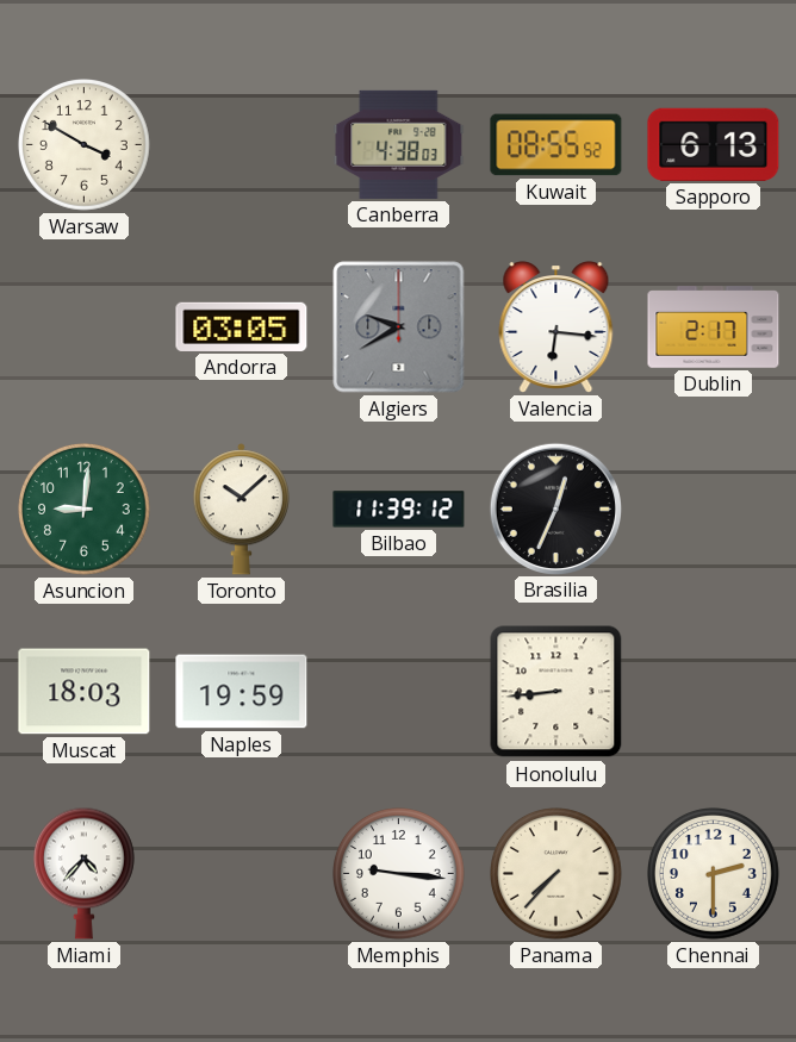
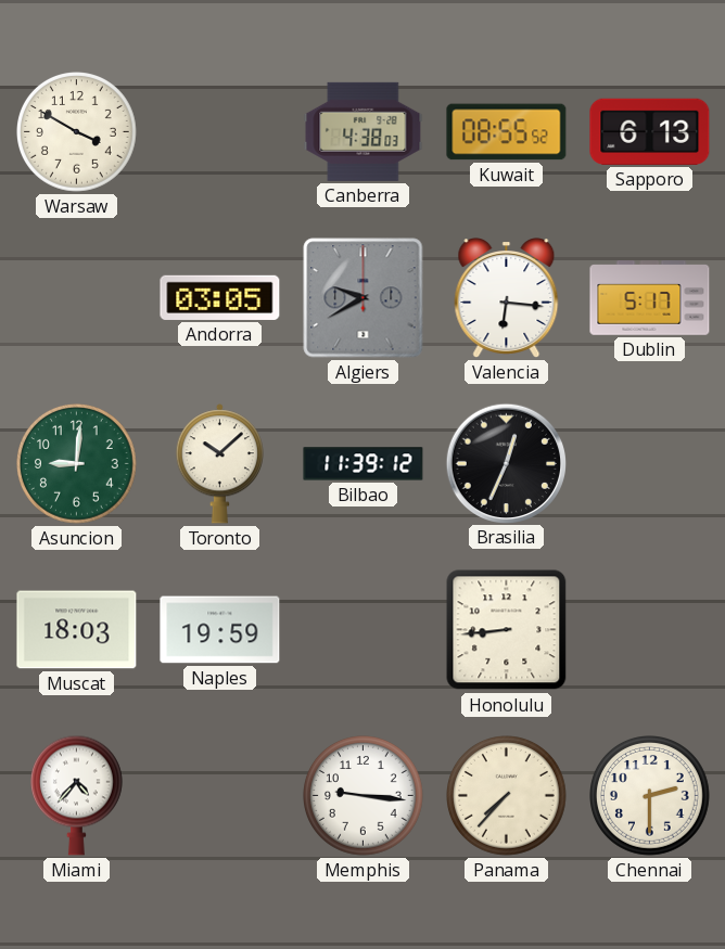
Dublin: 2:17 -> 5:17 (650, 298)
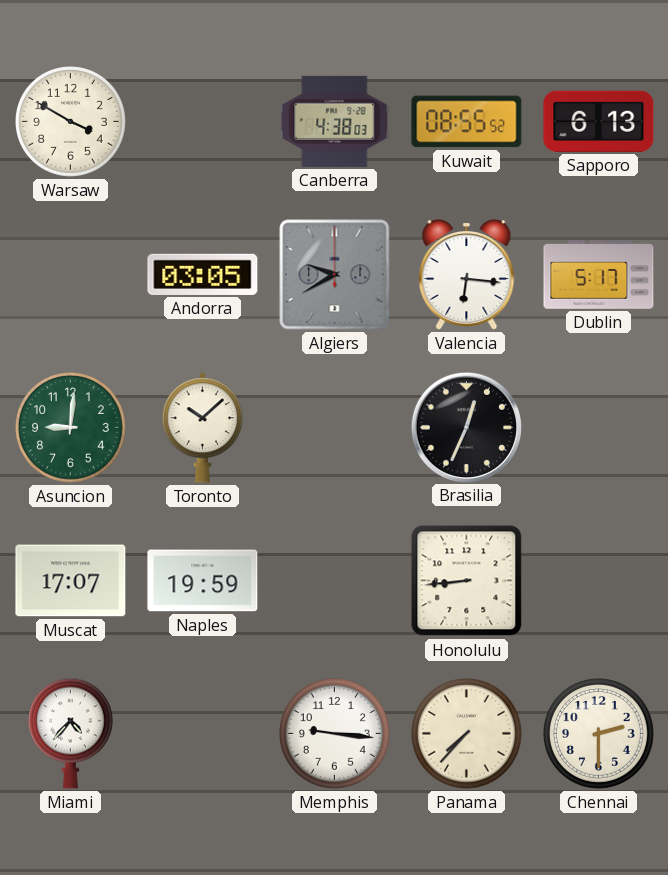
Bilbao: 11:39 -> none (364, 464)
Muscat: 18:03 -> 17:07 (71, 581)
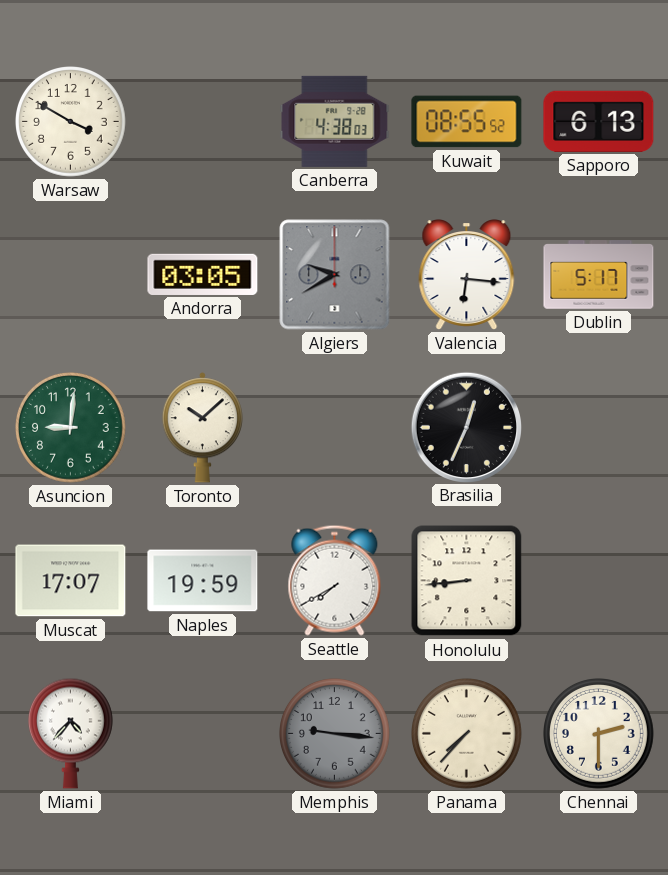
Seattle: none -> 7:40 (335, 580)
Memphis dial: white -> grey (335, 734)
